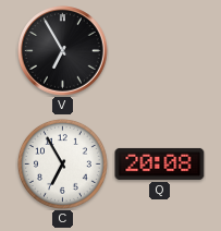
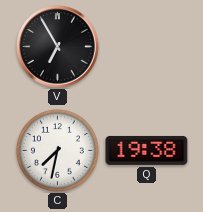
C: 6:55 -> 7:32 (57, 150)
Q: 20:08 -> 19:38 (147, 150)
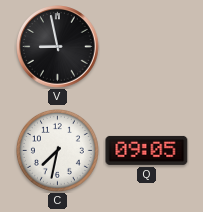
V: 6:55 -> 8:58 (58, 47)
Q: 19:38 -> 09:05 (147, 150)
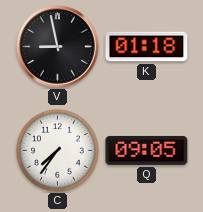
K: none -> 01:18 (147, 47)
C: 7:32 -> 7:36 (57, 150)
